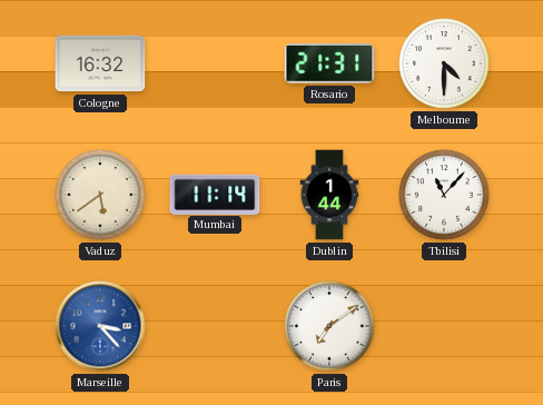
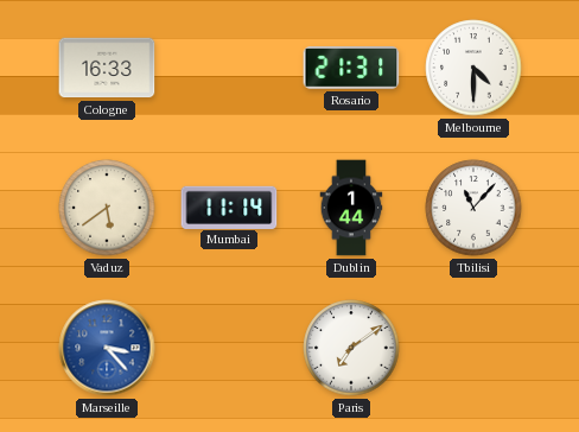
Cologne: 16:32 -> 16:33 (107, 68)
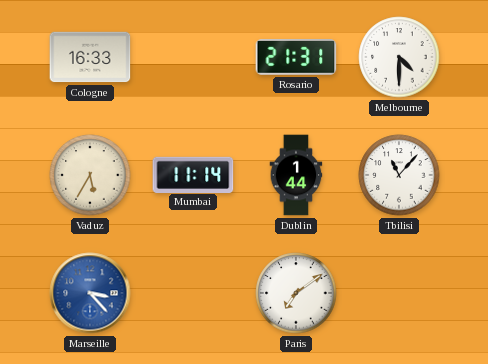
Vaduz: 5:39 -> 5:35 (90, 175)
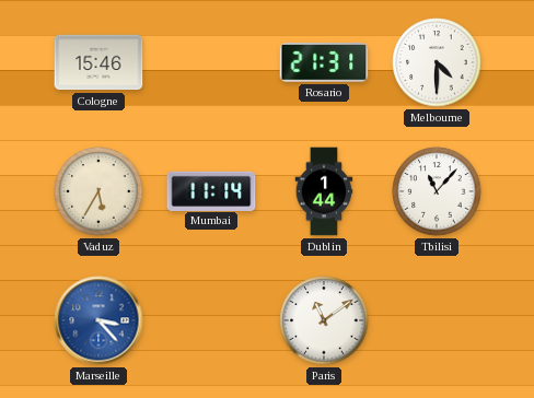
Cologne: 16:33 -> 15:46 (98, 62)
Paris: 7:09 -> 11:09 (324, 320)
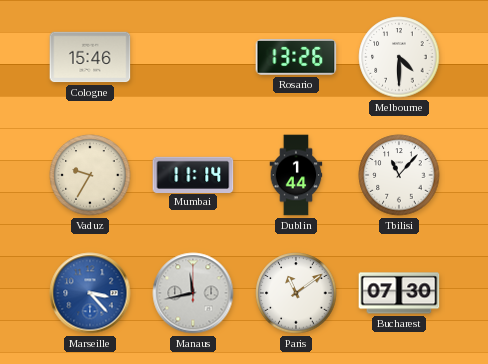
Rosario: 21:31 -> 13:26 (296, 58)
Vaduz: 5:35 -> 9:35 (90, 175)
Manaus: none -> 11:43 (193, 293)
Bucharest: none -> 07:30 (399, 293)
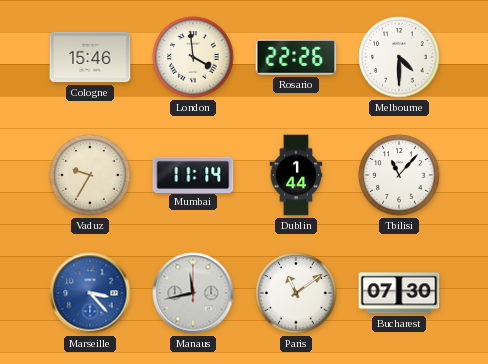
London: none -> 3:59 (193, 57)
Rosario: 13:26 -> 22:26 (296, 58)
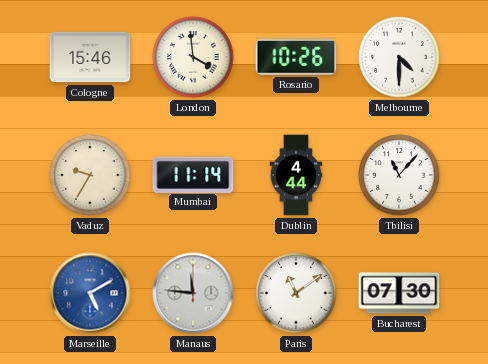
Rosario: 22:26 -> 10:26 (296, 58)
Dublin: 1:44 -> 4:44 (296, 175)
Marseille: 3:23 -> 5:10 (90, 293)
Manaus: 11:43 -> 11:46 (193, 293)
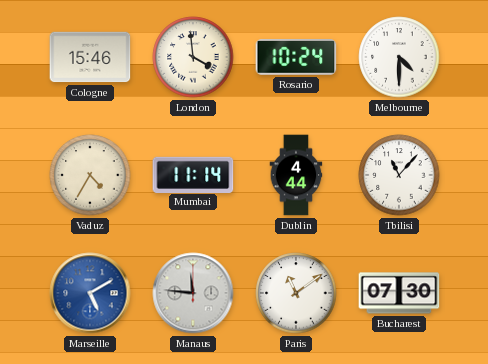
Rosario: 10:26 -> 10:24 (296, 58)
Vaduz: 9:35 -> 4:35 (90, 175)
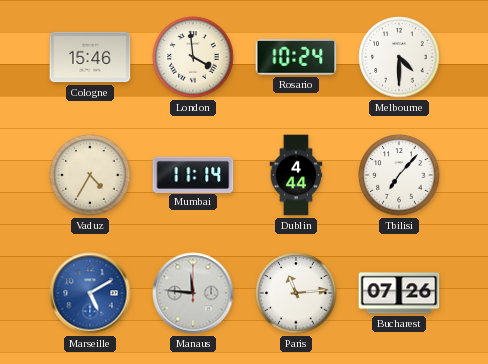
Tbilisi: 11:07 -> 7:07 (399, 175)
Paris: 11:09 -> 11:14 (296, 293)
Bucharest: 07:30 -> 07:26 (399, 293)
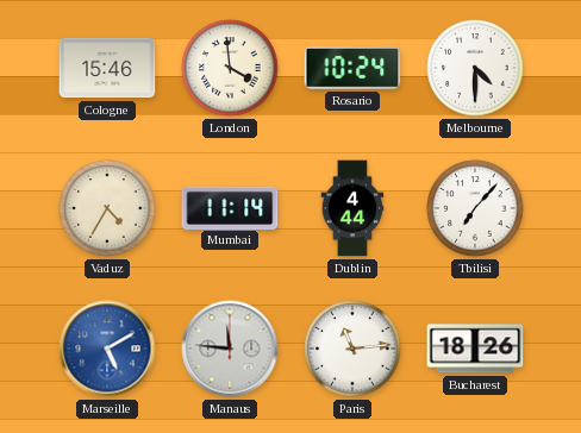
Bucharest: 07:26 -> 18:26 (475, 349)
